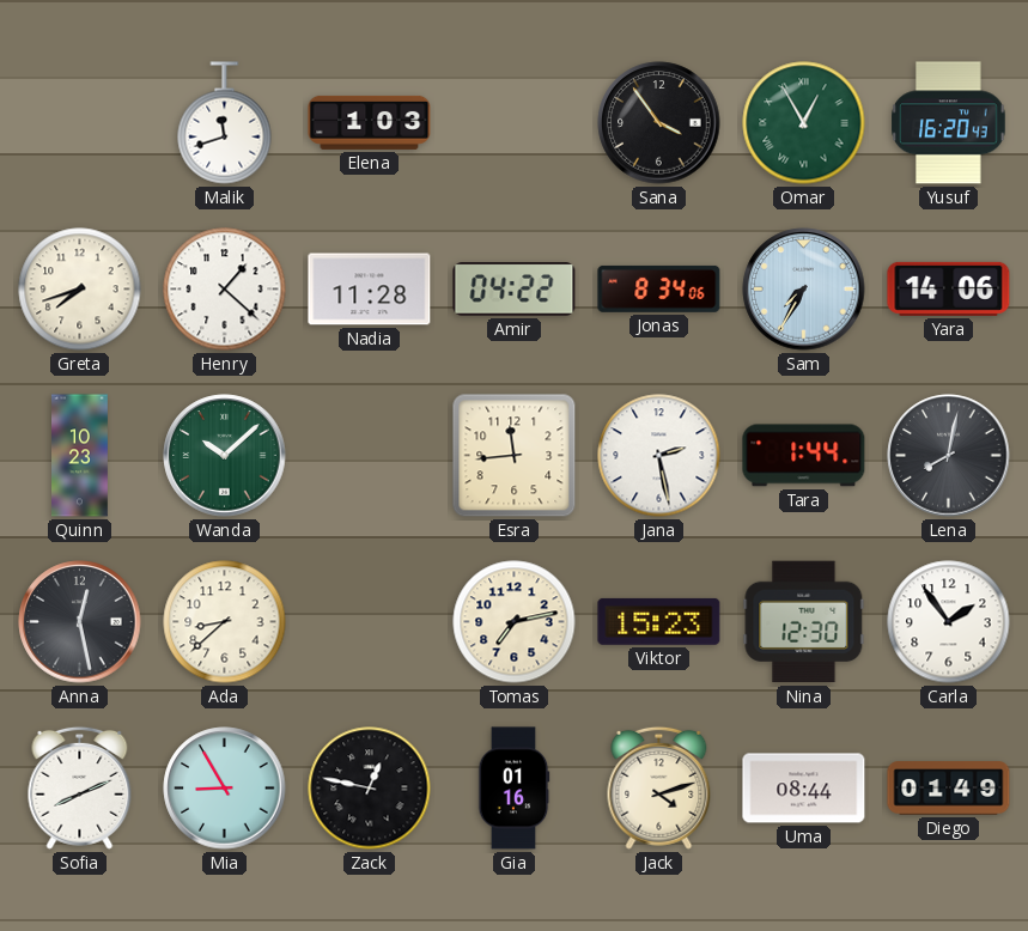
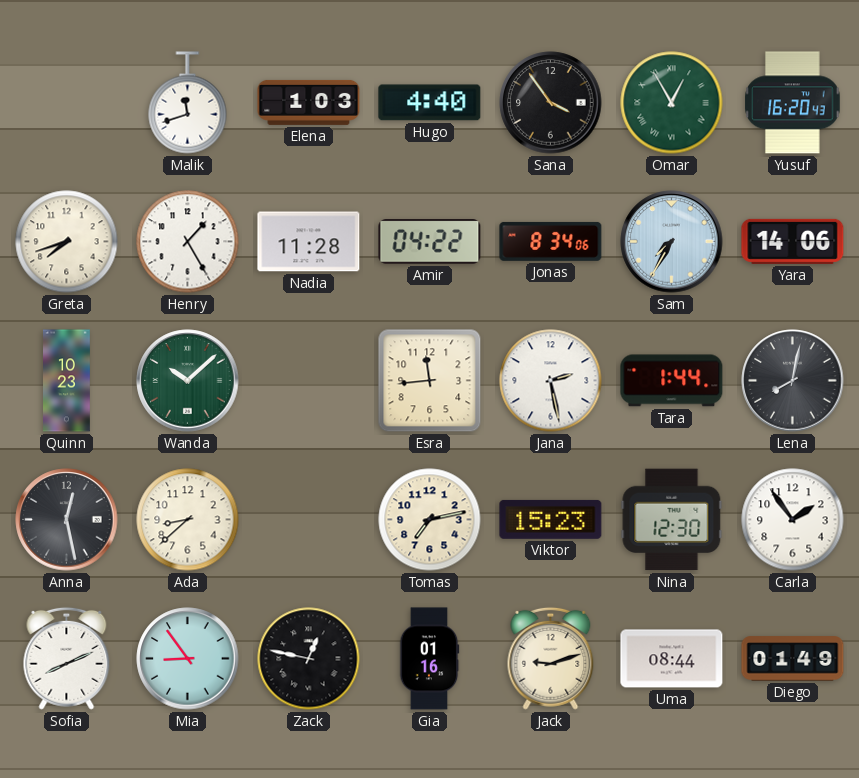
Hugo: none -> 4:40 (430, 103)
Henry: 1:22 -> 1:25 (188, 242)
Mia: 8:55 -> 8:54 (188, 659)
Jack: 4:12 -> 9:12 (551, 658)
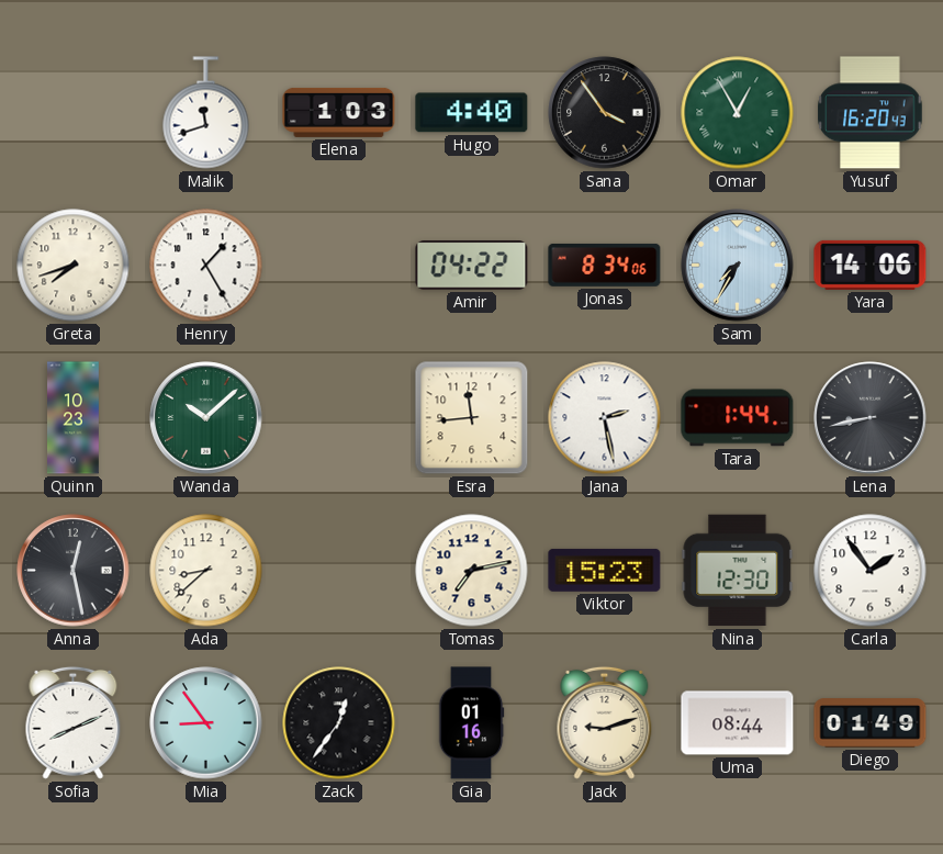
Nadia: 11:28 -> none (309, 242)
Lena: 8:02 -> 8:43 (871, 418)
Zack: 12:47 -> 12:36 (339, 723)
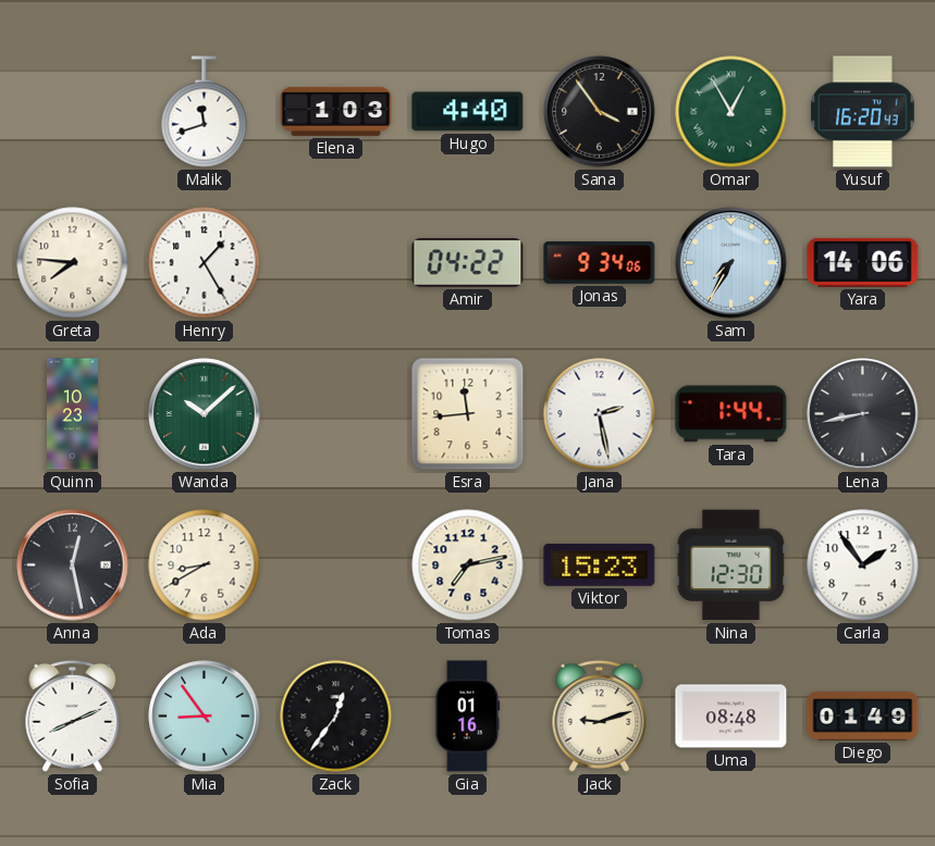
Greta: 7:42 -> 7:46 (73, 263)
Jonas: 8:34 -> 9:34 (600, 262)
Ada: 8:38 -> 8:40 (205, 565)
Uma: 08:44 -> 08:48 (731, 717)
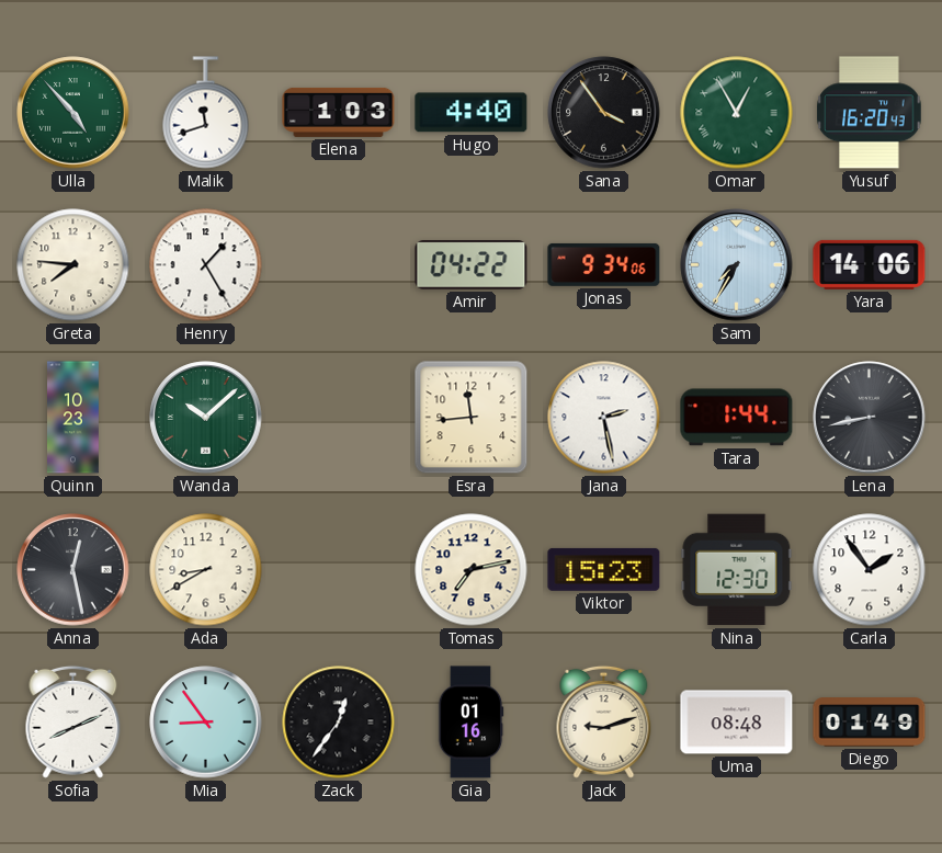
Ulla: none -> 4:53 (73, 113)
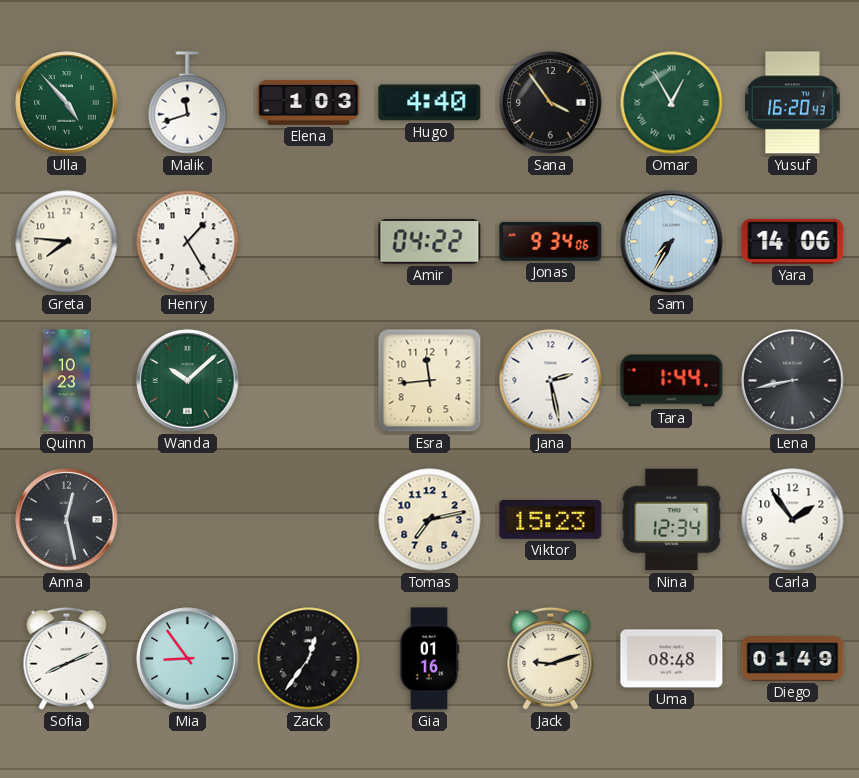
Ada: 8:40 -> none (206, 570)
Nina: 12:30 -> 12:34 (672, 520)
